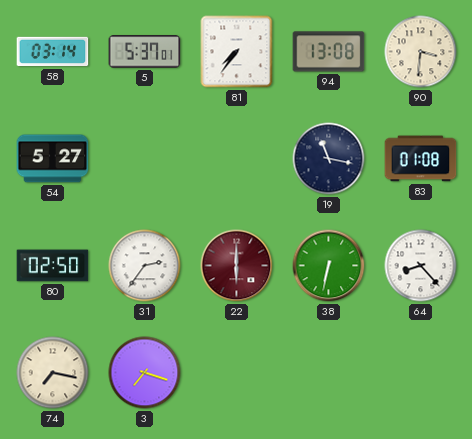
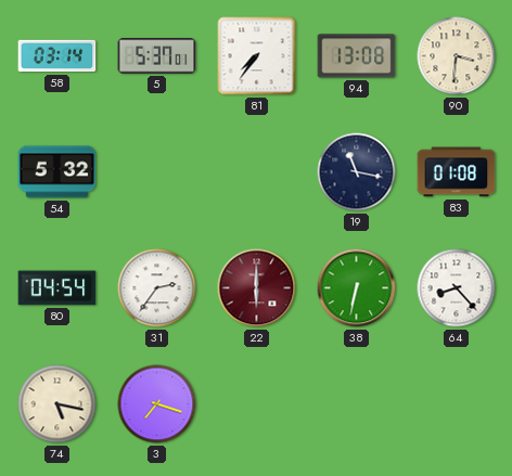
54: 5:27 -> 5:32 (57, 172)
80: 02:50 -> 04:54 (57, 288)
74: 7:17 -> 5:17 (57, 404)
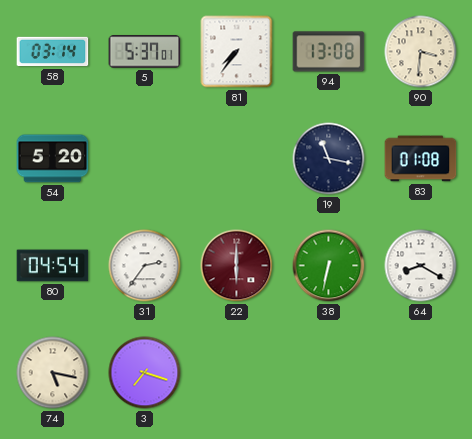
54: 5:32 -> 5:20 (53, 159)
64: 8:23 -> 8:20 (421, 266)
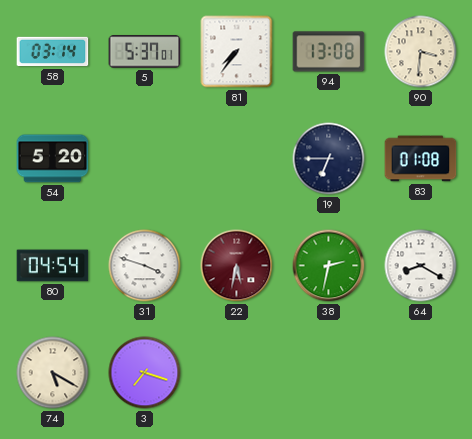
19: 11:17 -> 6:45 (329, 159)
31: 2:36 -> 3:48 (145, 266)
22: 6:00 -> 5:32 (237, 266)
38: 6:32 -> 2:32 (329, 266)
74: 5:17 -> 5:20 (53, 373)
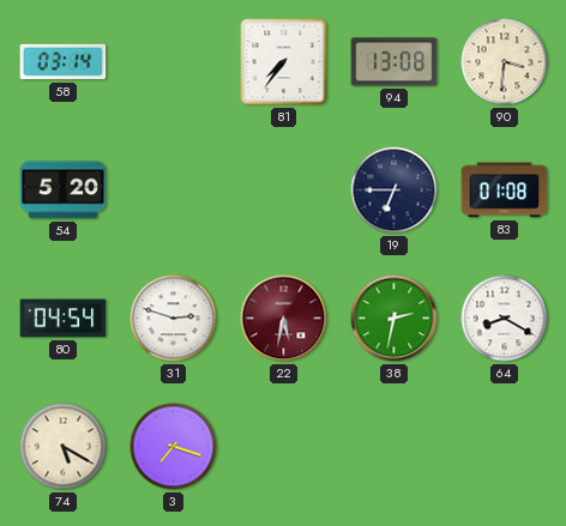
5: 5:37 -> none (145, 52)
31: 3:48 -> 2:48 (174, 319)
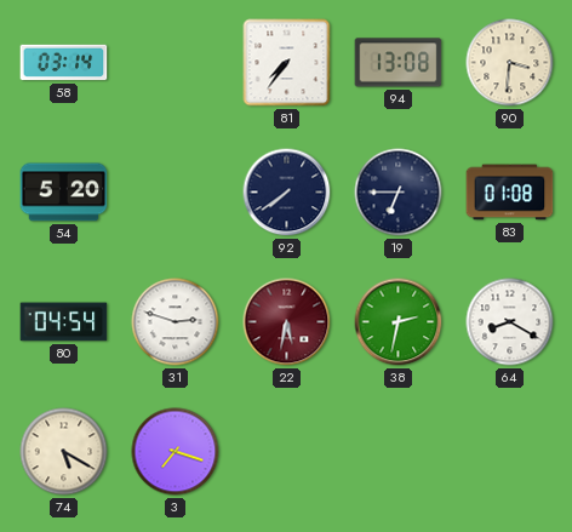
92: none -> 7:39 (287, 193)
